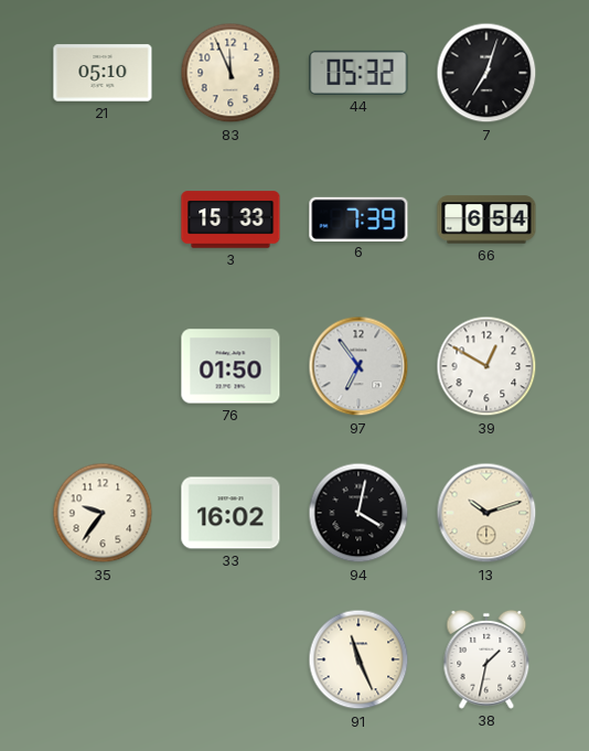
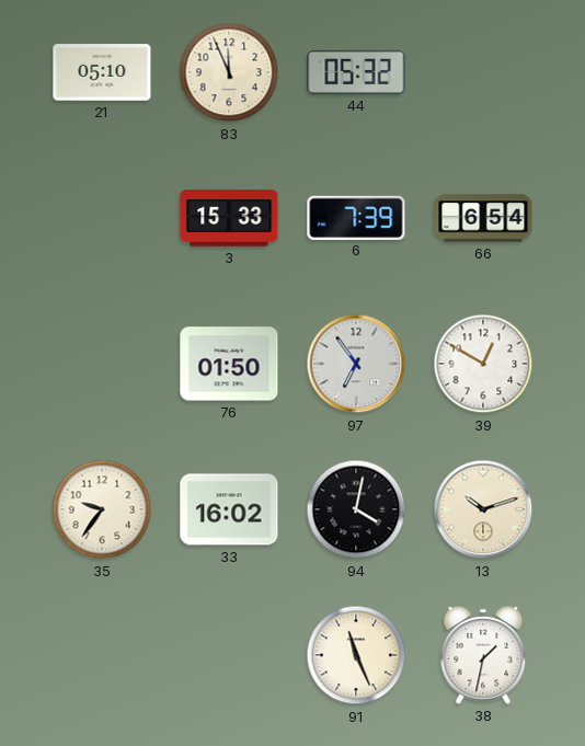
7: 7:03 -> none (486, 73)
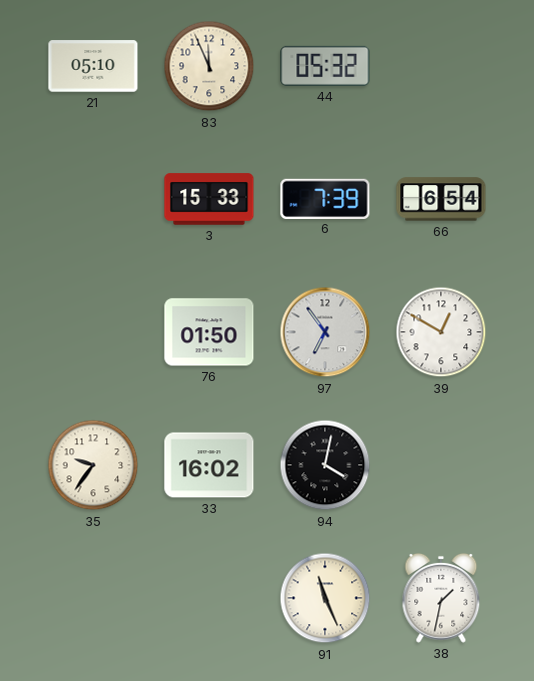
13: 10:12 -> none (483, 509)
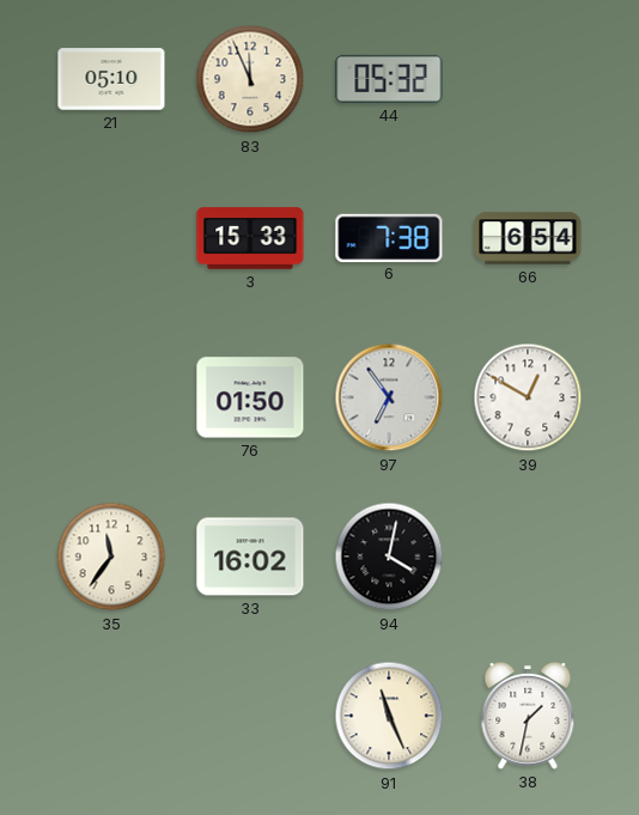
6: 7:39 -> 7:38 (389, 237)
35: 9:36 -> 11:36 (111, 556)
